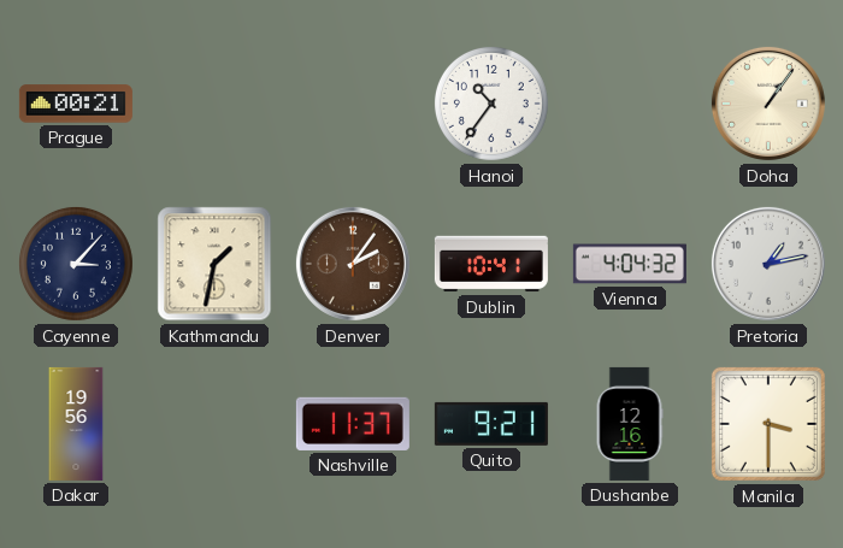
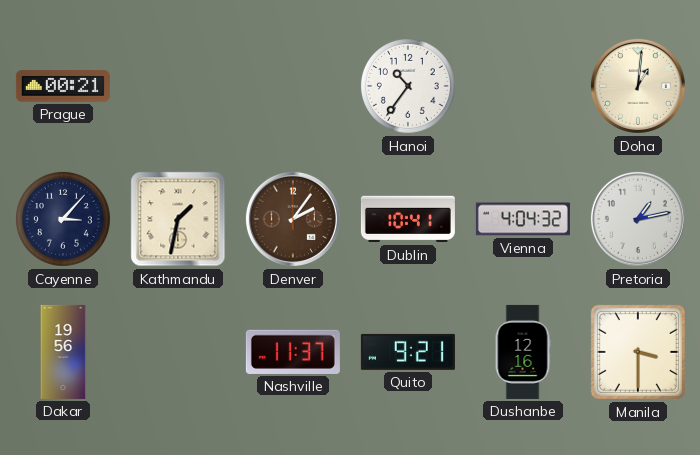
Doha: 1:06 -> 1:01 (638, 86)
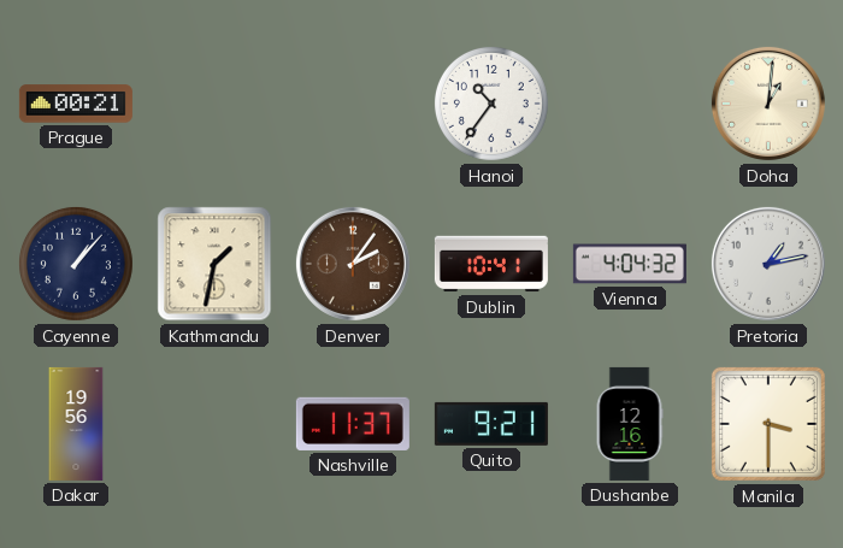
Cayenne: 3:07 -> 1:07 (76, 264)
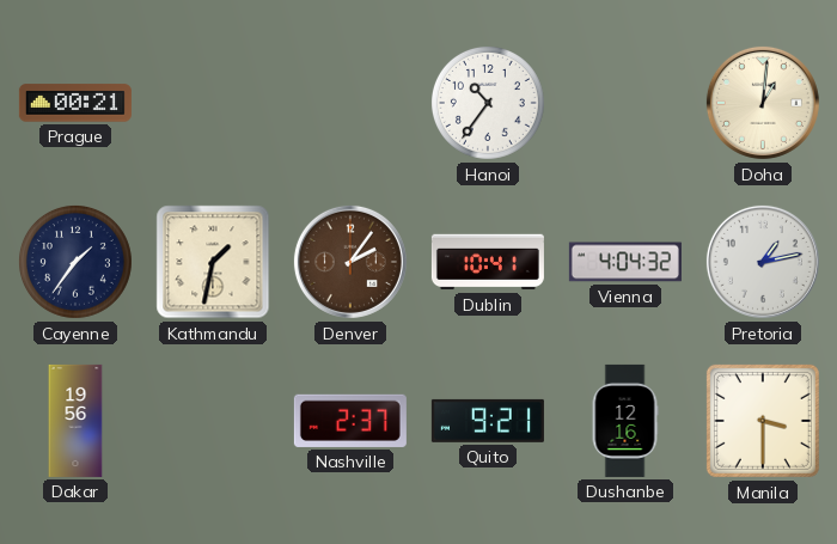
Cayenne: 1:07 -> 1:36 (75, 262)
Nashville: 11:37 -> 2:37 (350, 421)
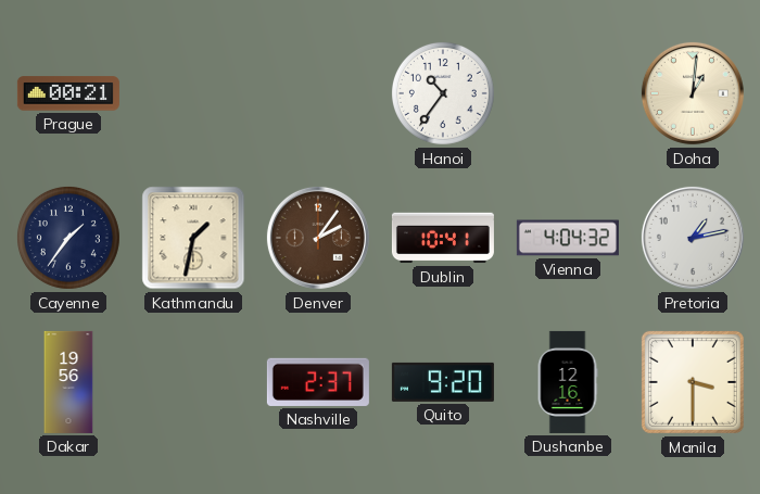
Quito: 9:21 -> 9:20 (443, 382)
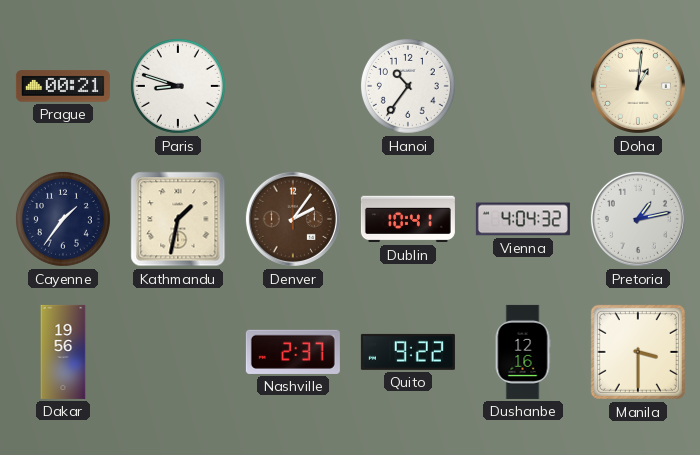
Paris: none -> 8:48 (178, 86)
Quito: 9:20 -> 9:22 (408, 352)
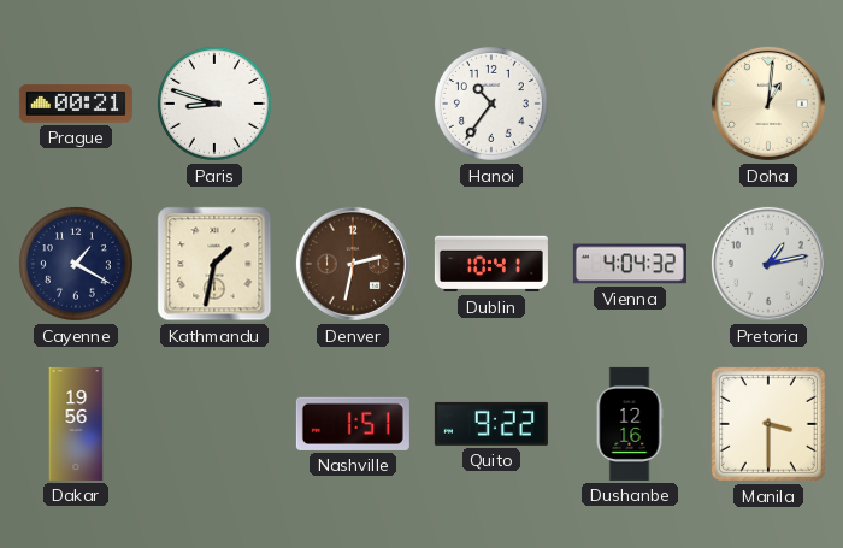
Cayenne: 1:36 -> 1:20 (76, 264)
Denver: 2:06 -> 2:32 (353, 264)
Nashville: 2:37 -> 1:51 (353, 424)
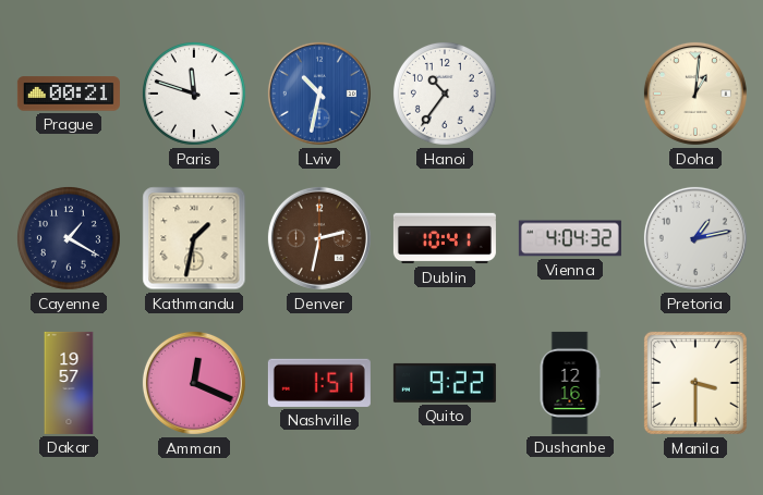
Paris: 8:48 -> 11:48 (194, 94)
Lviv: none -> 10:32 (319, 94)
Dakar: 19:56 -> 19:57 (69, 383)
Amman: none -> 12:19 (194, 383)
